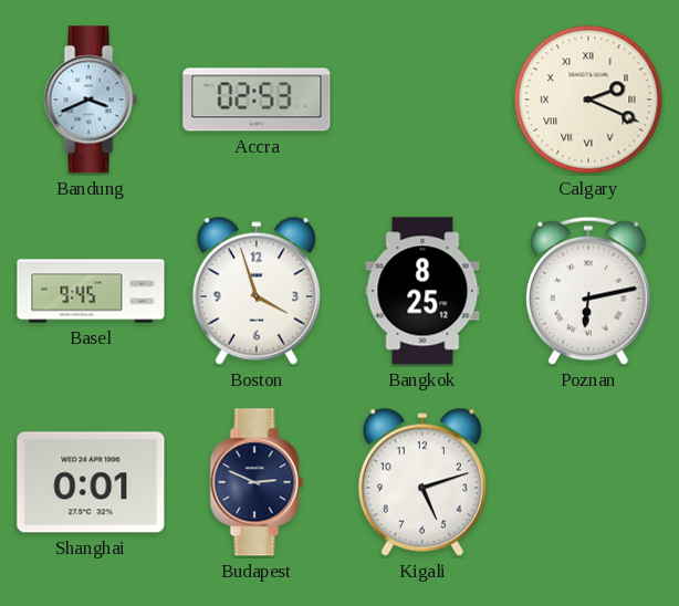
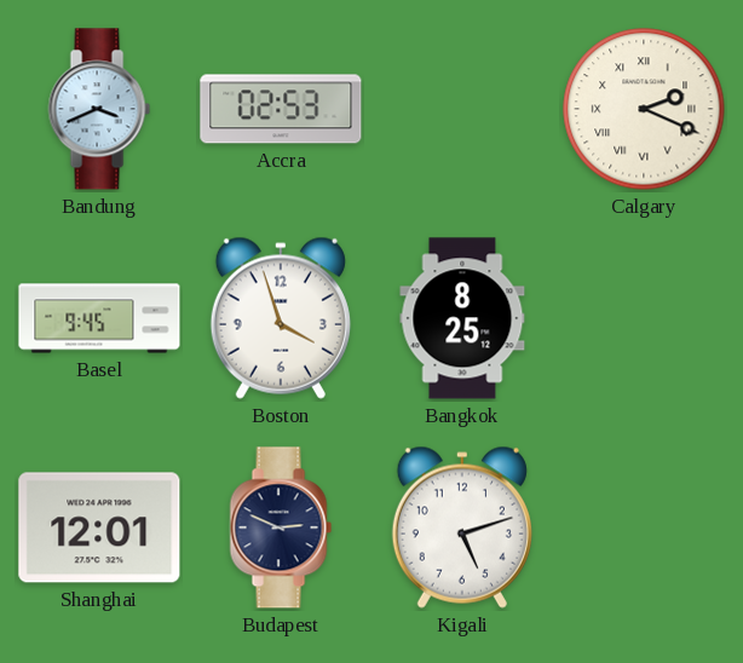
Poznan: 6:13 -> none (589, 291)
Shanghai: 0:01 -> 12:01 (99, 527)
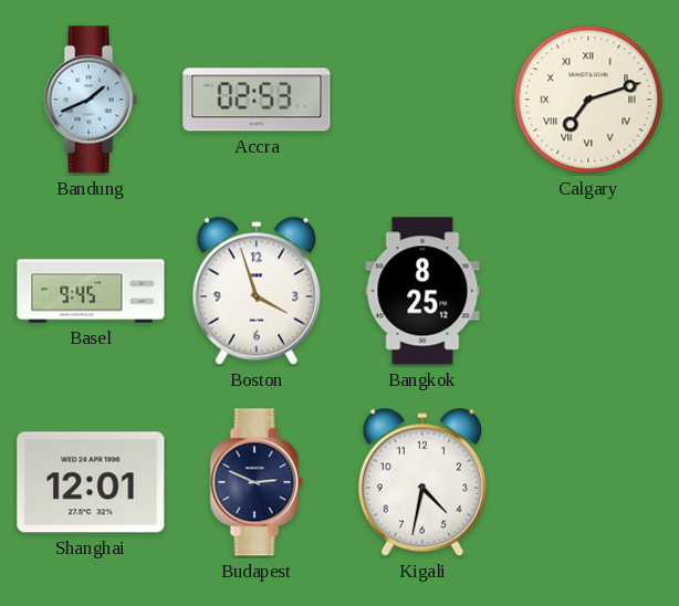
Bandung: 3:41 -> 1:41 (91, 100)
Calgary: 2:19 -> 7:12 (588, 100)
Kigali: 5:12 -> 4:32 (422, 482)
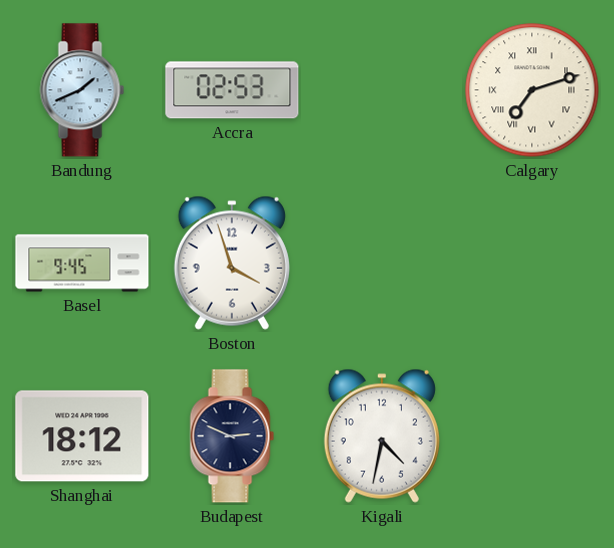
Bangkok: 8:25 -> none (422, 291)
Shanghai: 12:01 -> 18:12 (82, 436)
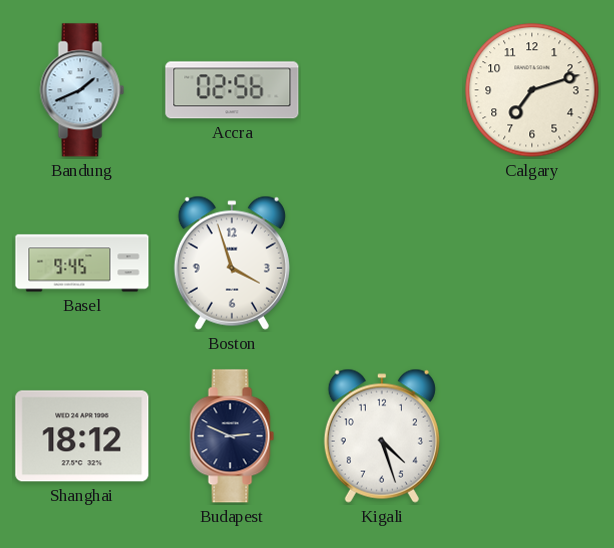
Accra: 02:53 -> 02:56 (232, 90)
Calgary numerals: Roman -> Arabic (532, 90)
Kigali: 4:32 -> 4:27 (382, 436)
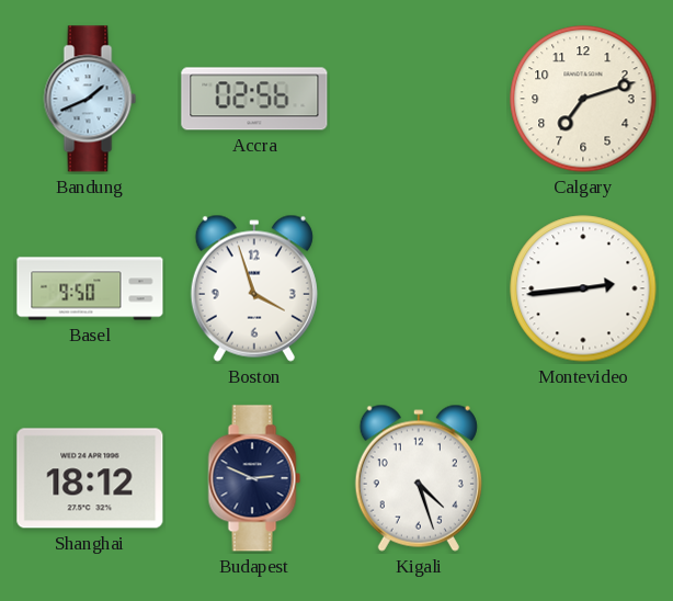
Basel: 9:45 -> 9:50 (90, 288)
Montevideo: none -> 2:44 (583, 288)
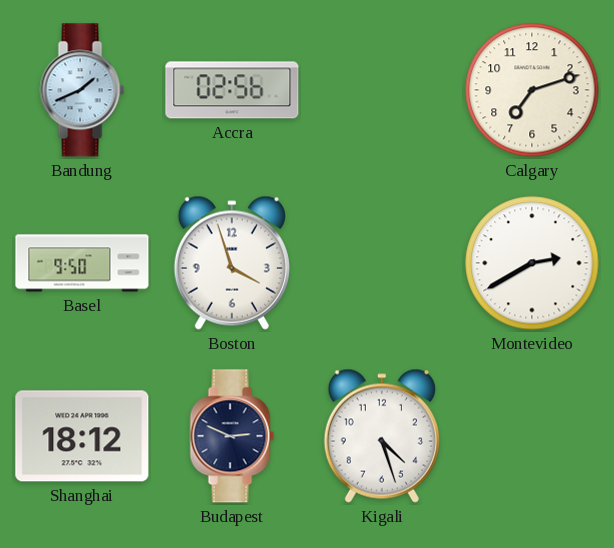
Montevideo: 2:44 -> 2:40 (532, 263)
